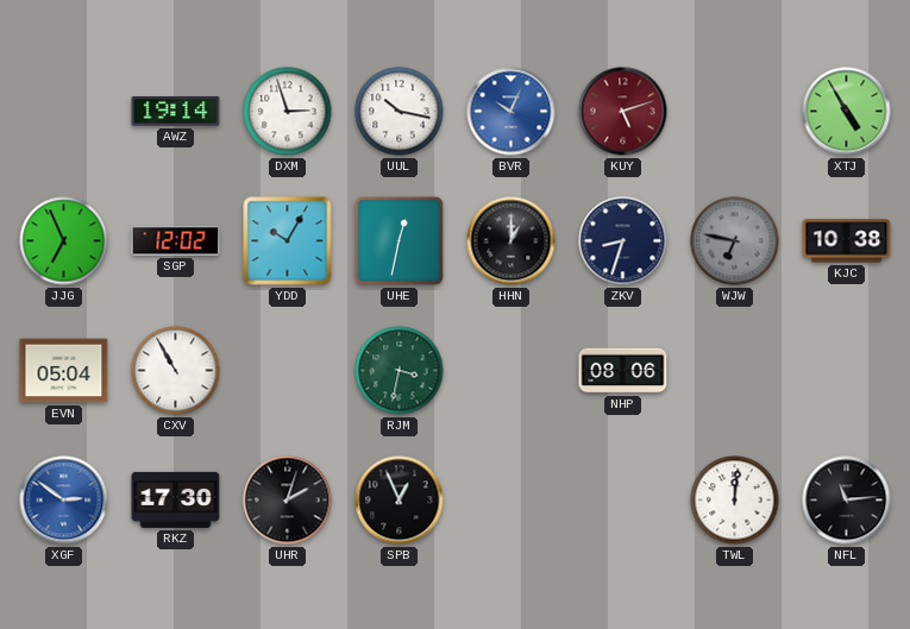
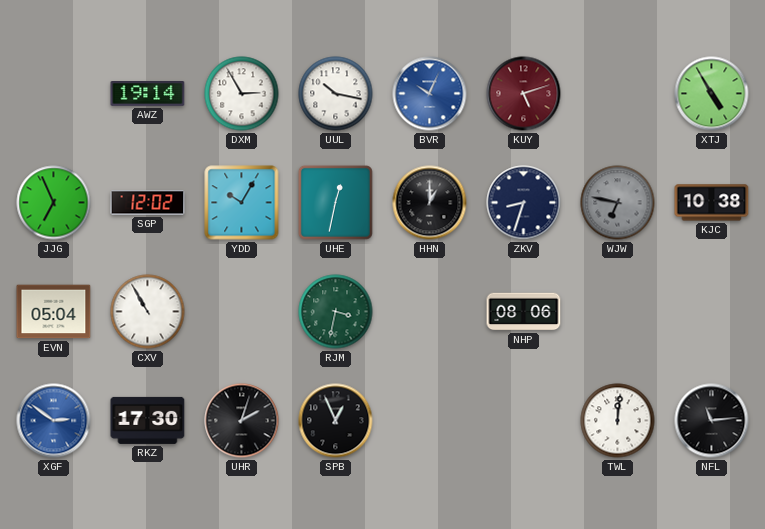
DXM: 2:57 -> 2:55 (242, 94)
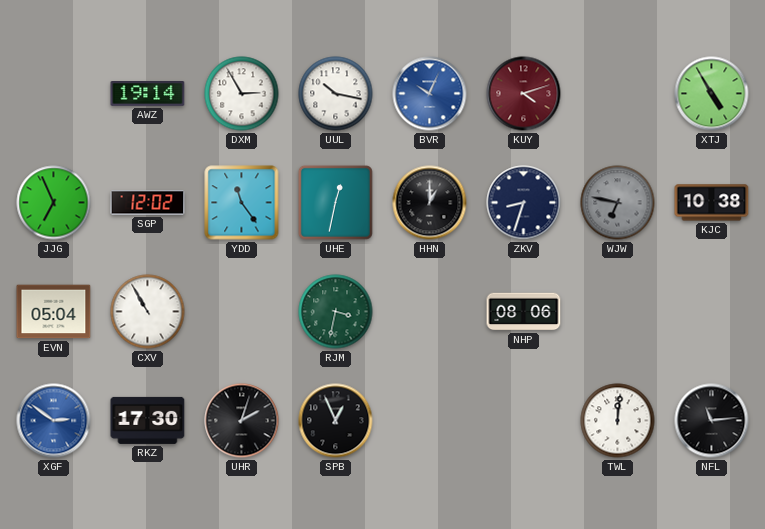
KUY: 5:12 -> 4:12 (524, 94)
YDD: 10:05 -> 11:24 (242, 203)
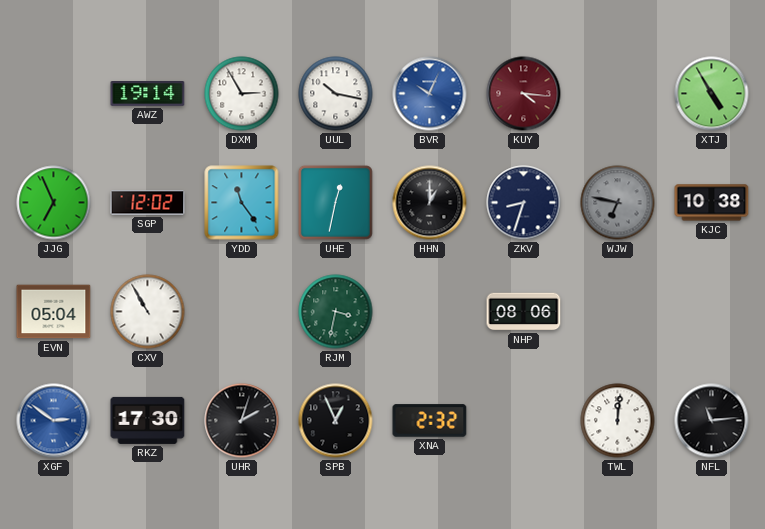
KUY: 4:12 -> 4:16 (524, 94)
XNA: none -> 2:32 (430, 421)
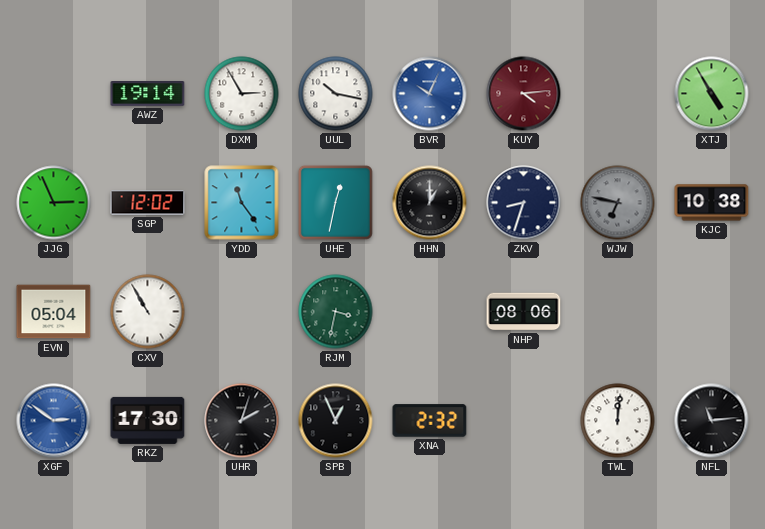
KUY: 4:16 -> 4:14 (524, 94)
JJG: 6:56 -> 2:56 (54, 203)
